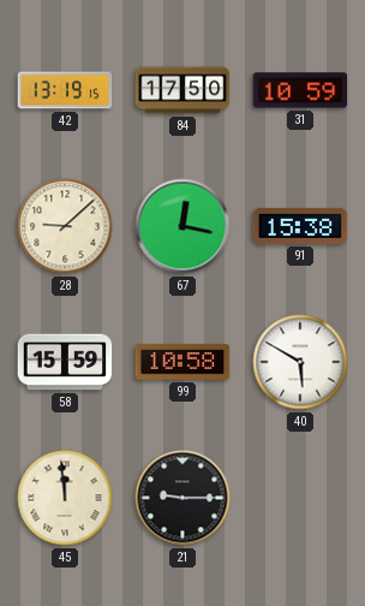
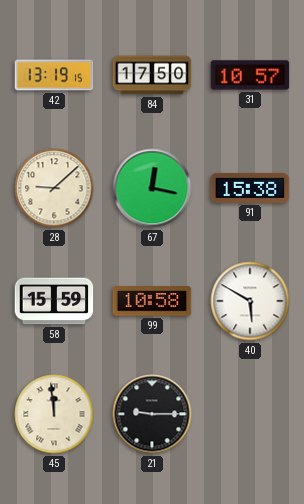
31: 10:59 -> 10:57 (250, 75)
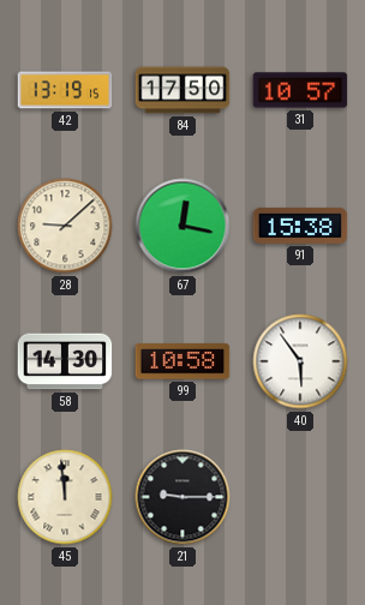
58: 15:59 -> 14:30 (65, 361)
40: 5:50 -> 5:54 (300, 361)
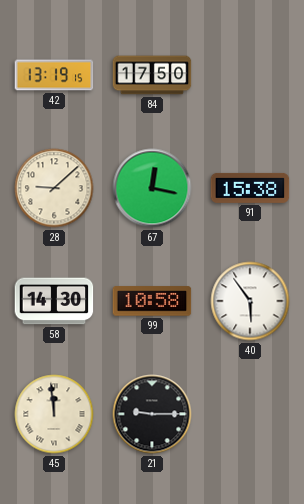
31: 10:57 -> none (300, 90)
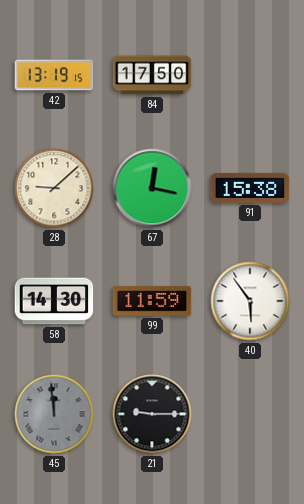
99: 10:58 -> 11:59 (152, 301)
45 dial: cream -> grey (54, 414)
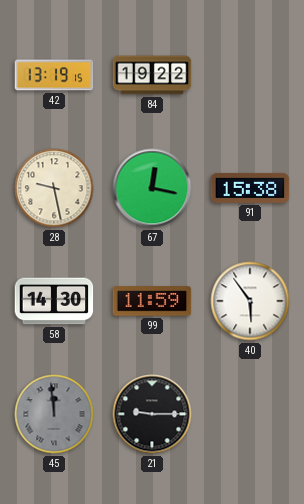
84: 17:50 -> 19:22 (152, 75)
28: 9:08 -> 9:28 (54, 188)
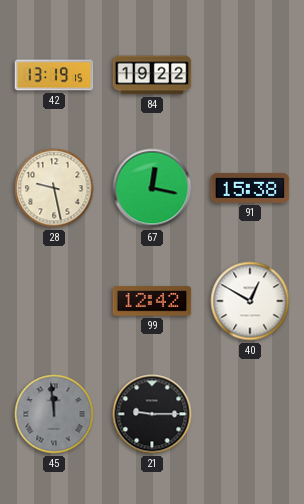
58: 14:30 -> none (54, 301)
99: 11:59 -> 12:42 (152, 301)
40: 5:54 -> 12:50 (250, 301)
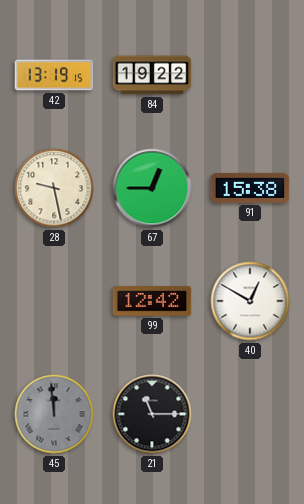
67: 12:17 -> 12:45 (152, 188)
21: 9:15 -> 11:15 (152, 414)
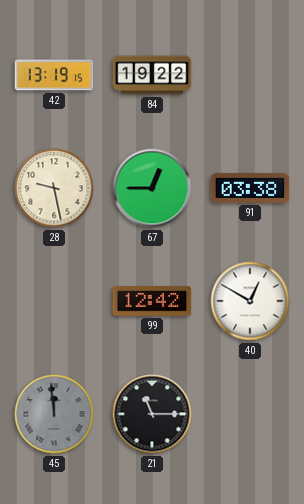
91: 15:38 -> 03:38 (250, 188)
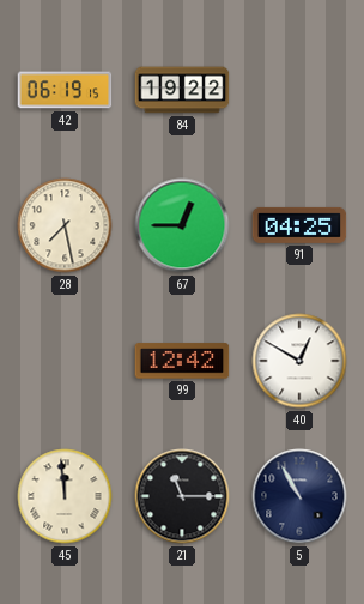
42: 13:19 -> 06:19 (65, 90)
28: 9:28 -> 7:28 (65, 225)
91: 03:38 -> 04:25 (299, 225)
45 dial: grey -> cream (65, 496)
5: none -> 10:55 (299, 496)
